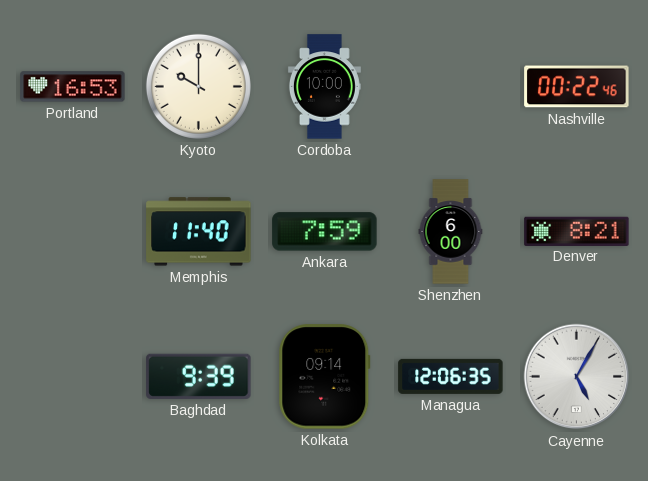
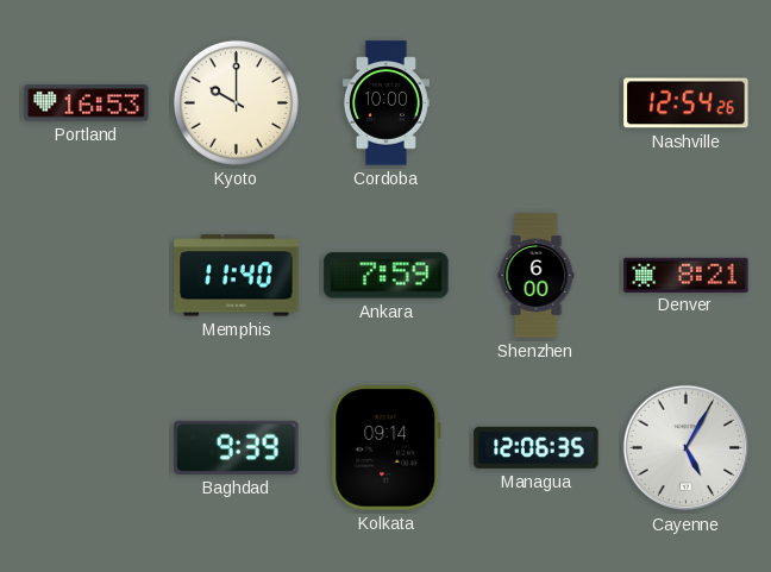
Nashville: 00:22 -> 12:54 (687, 103)
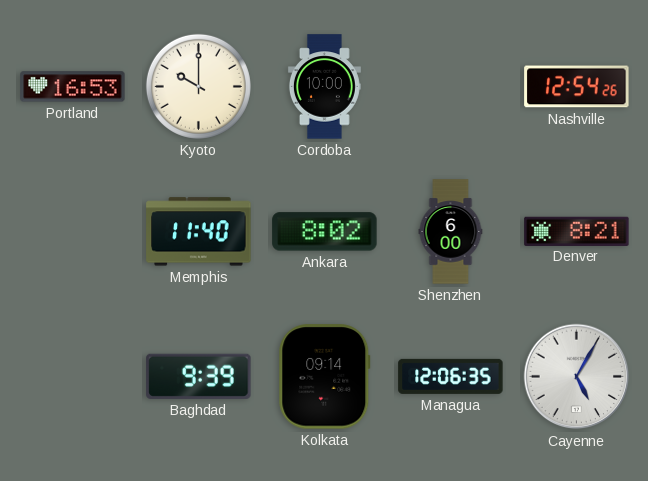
Ankara: 7:59 -> 8:02 (325, 232)
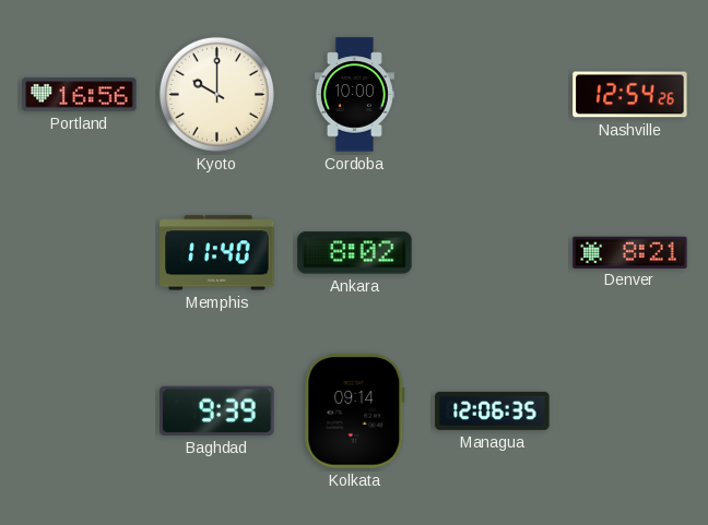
Portland: 16:53 -> 16:56 (80, 95)
Shenzhen: 6:00 -> none (451, 232)
Cayenne: 5:05 -> none (577, 377)
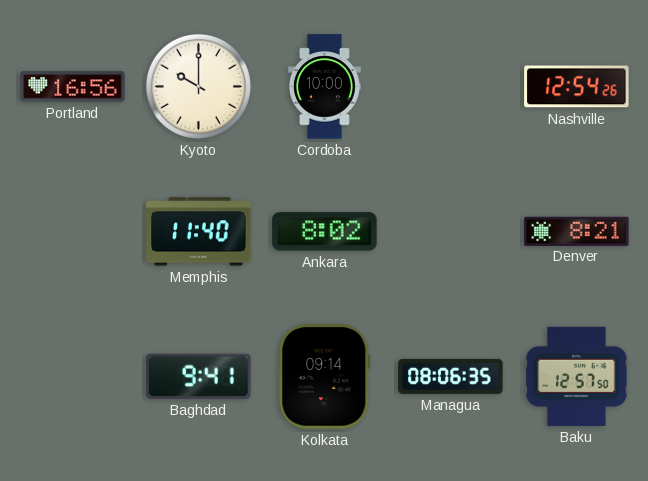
Baghdad: 9:39 -> 9:41 (199, 376)
Managua: 12:06 -> 08:06 (451, 376)
Baku: none -> 12:57 (577, 376)
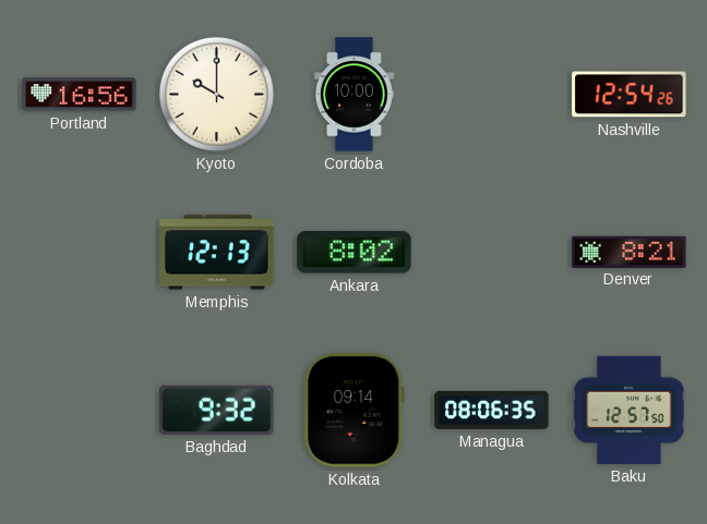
Memphis: 11:40 -> 12:13 (217, 253)
Baghdad: 9:41 -> 9:32 (217, 410)
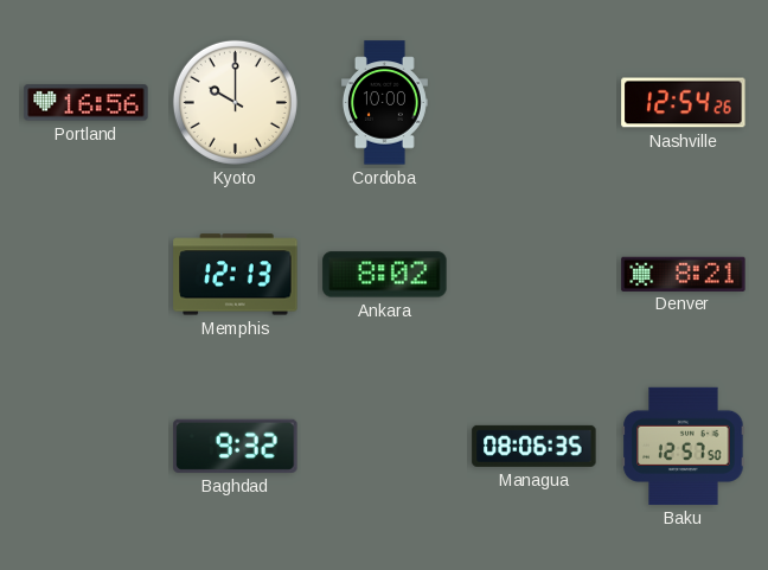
Kolkata: 09:14 -> none (355, 411)
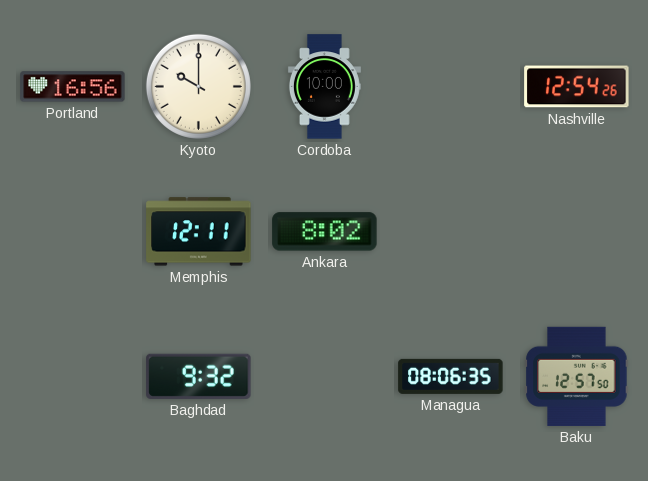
Memphis: 12:13 -> 12:11 (199, 232)
Denver: 8:21 -> none (684, 274)
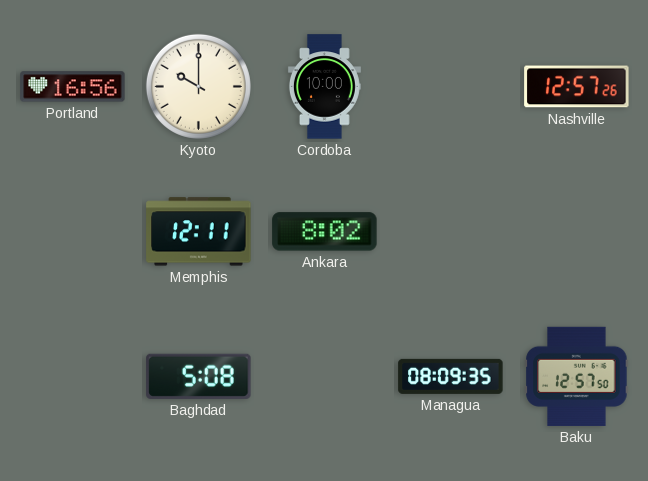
Nashville: 12:54 -> 12:57 (577, 87)
Baghdad: 9:32 -> 5:08 (199, 376)
Managua: 08:06 -> 08:09 (451, 376)
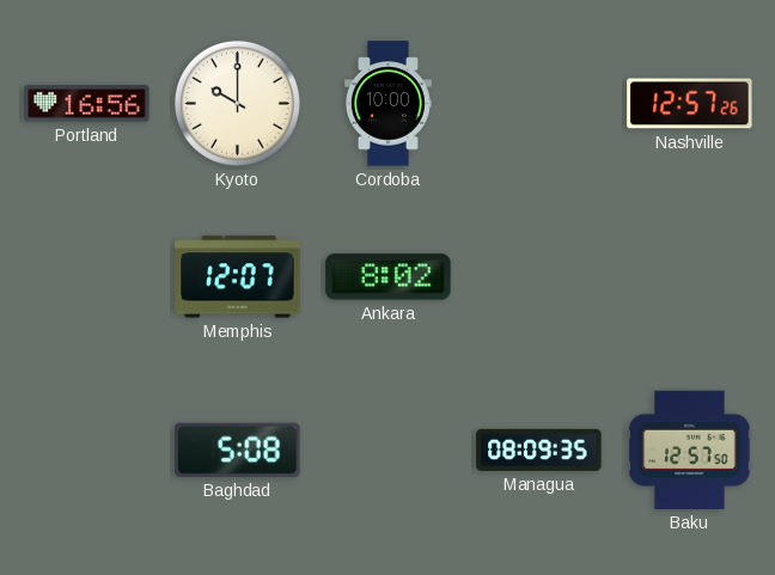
Memphis: 12:11 -> 12:07 (238, 277)
